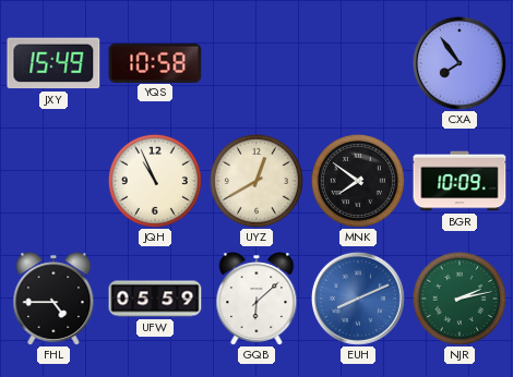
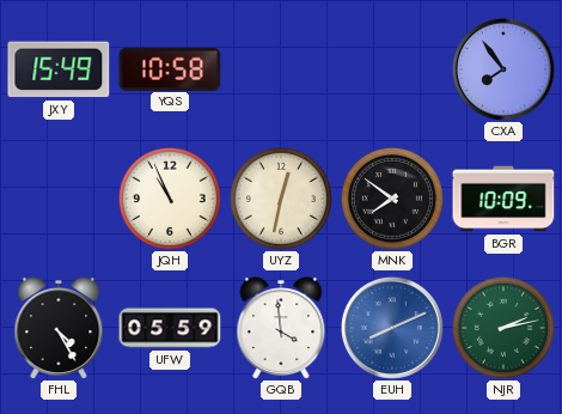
UYZ: 12:40 -> 12:32 (281, 199)
FHL: 4:45 -> 4:25 (59, 328)
GQB: 6:08 -> 3:59 (281, 328)
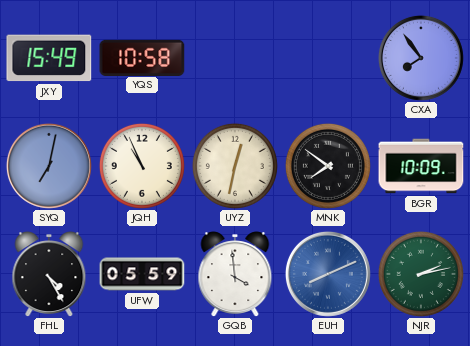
SYQ: none -> 7:02 (49, 166)
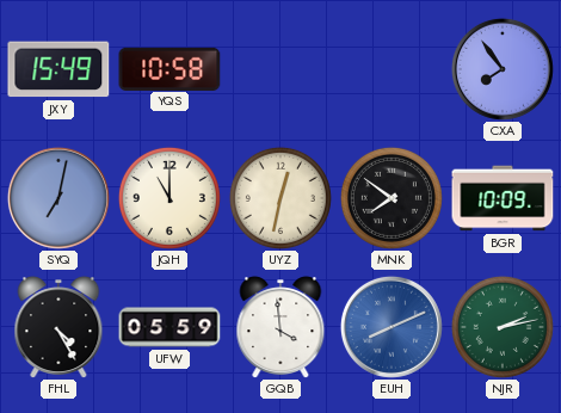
JQH: 10:56 -> 11:00 (169, 198)
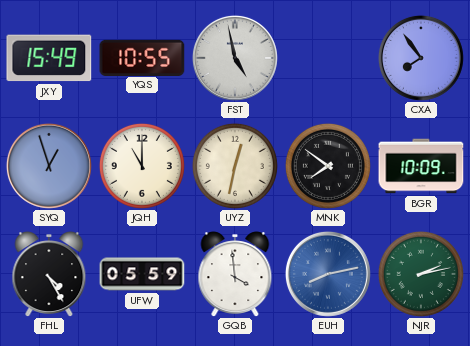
YQS: 10:58 -> 10:55 (142, 57)
FST: none -> 4:58 (235, 58)
SYQ: 7:02 -> 12:57 (49, 166)
EUH: 8:11 -> 8:13 (328, 274)
